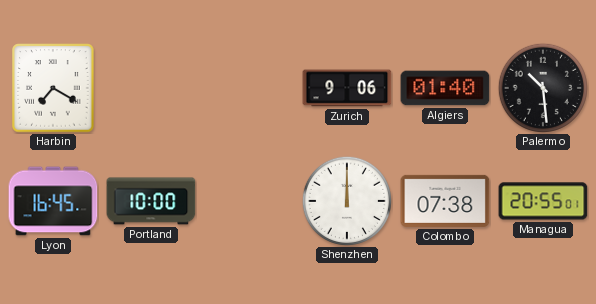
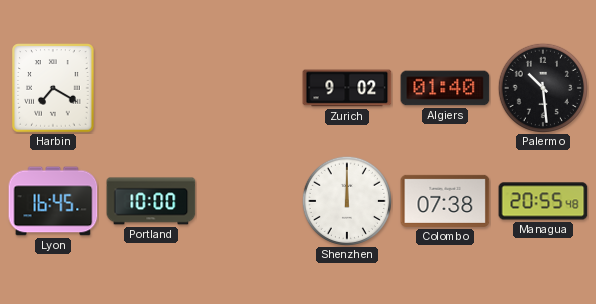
Zurich: 9:06 -> 9:02 (347, 88)
Managua: 20:55:01 -> 20:55:48 (543, 201)
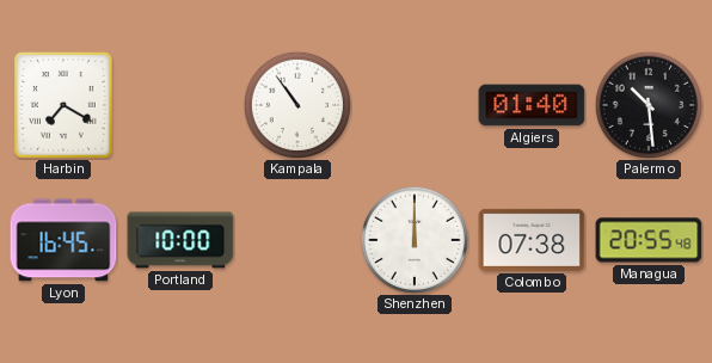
Kampala: none -> 10:54 (297, 105)
Zurich: 9:02 -> none (347, 88)
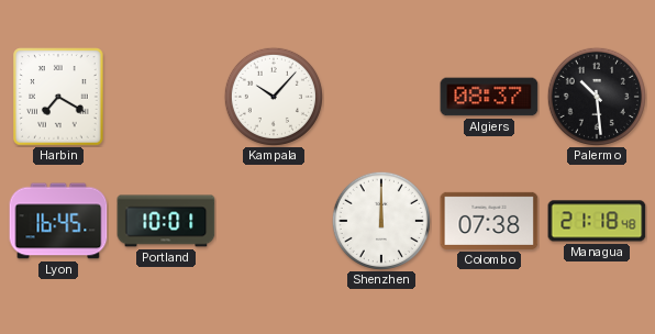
Kampala: 10:54 -> 10:07 (274, 97)
Algiers: 01:40 -> 08:37 (489, 97)
Portland: 10:00 -> 10:01 (166, 221)
Managua: 20:55 -> 21:18 (597, 221)
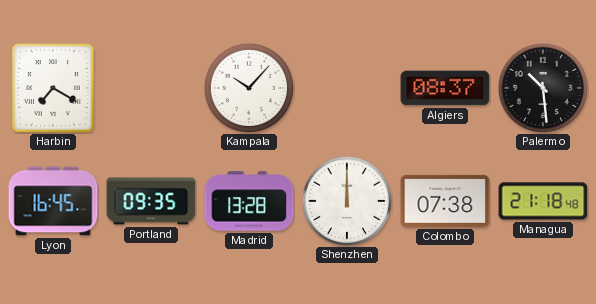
Portland: 10:01 -> 09:35 (151, 201)
Madrid: none -> 13:28 (249, 201)
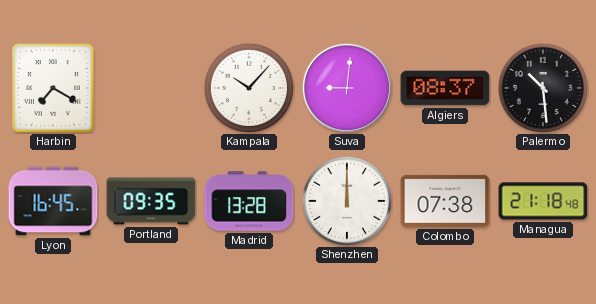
Suva: none -> 9:01 (347, 88)
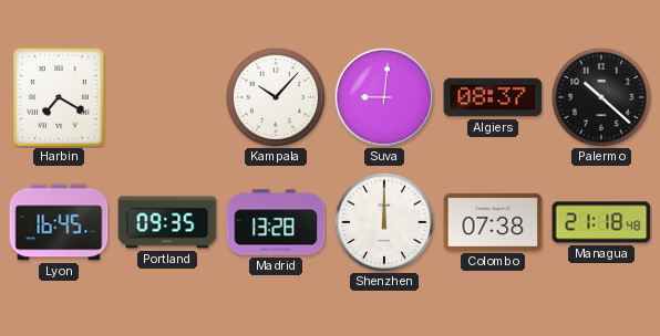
Palermo: 10:29 -> 10:22 (601, 97)
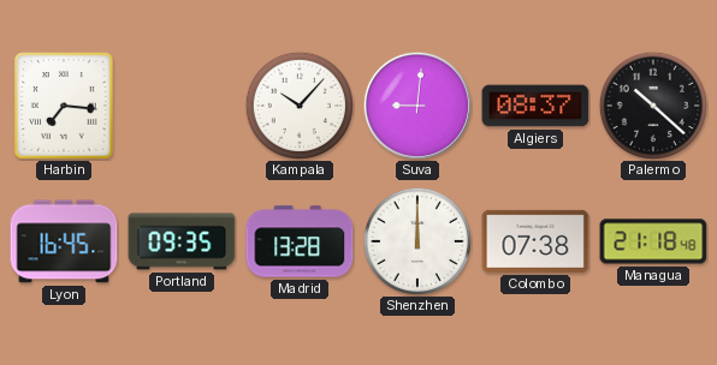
Harbin: 7:20 -> 7:16 (64, 106)
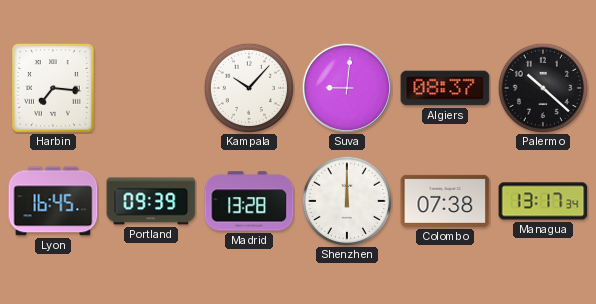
Portland: 09:35 -> 09:39 (151, 201)
Managua: 21:18 -> 13:17 (543, 201)
